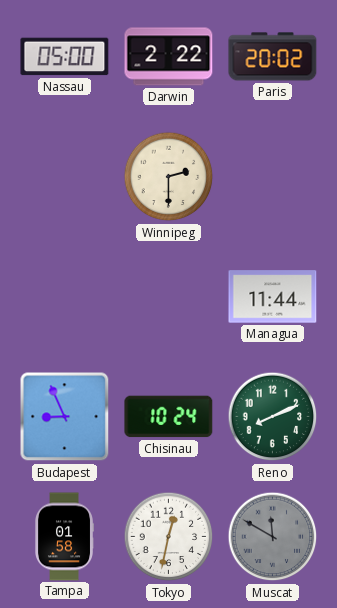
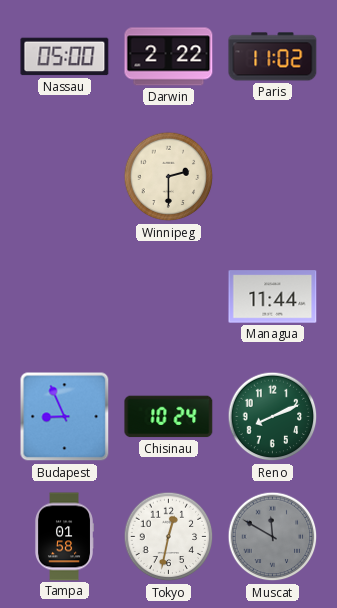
Paris: 20:02 -> 11:02 (273, 57)
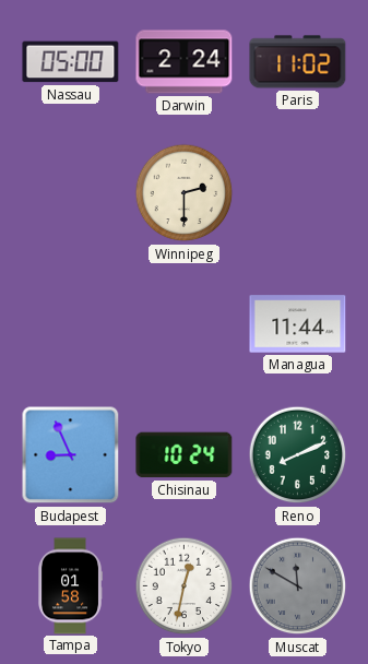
Darwin: 2:22 -> 2:24 (185, 62)
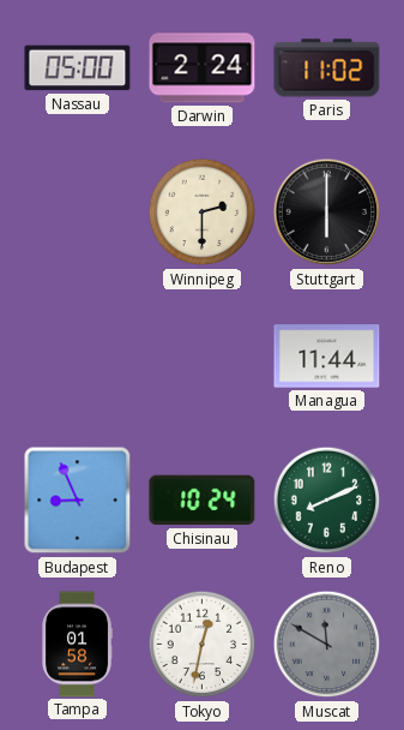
Stuttgart: none -> 6:00 (327, 213)
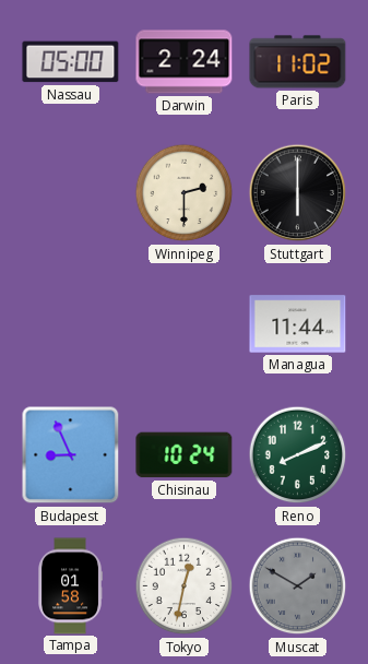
Muscat: 11:50 -> 1:50 (298, 586)
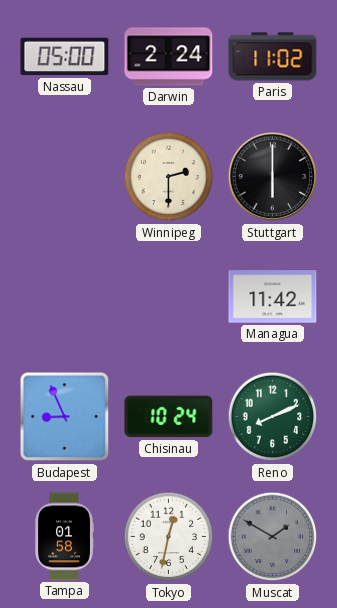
Managua: 11:44 -> 11:42 (273, 297)
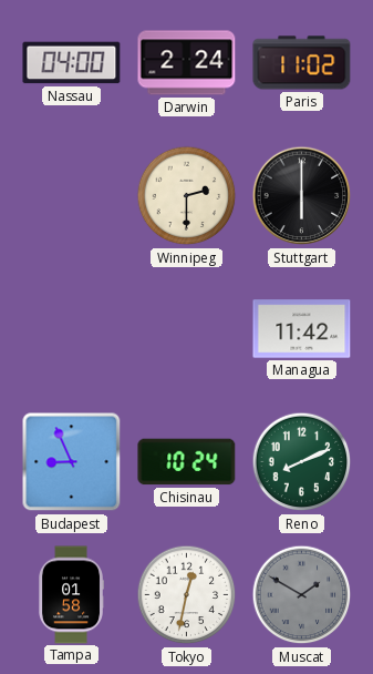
Nassau: 05:00 -> 04:00 (72, 63)
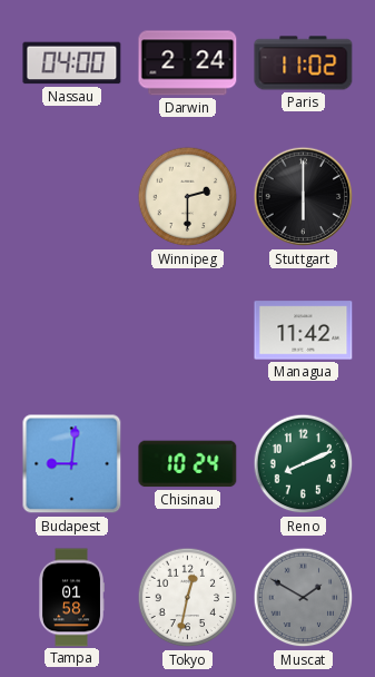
Budapest: 8:56 -> 9:01 (72, 464)
